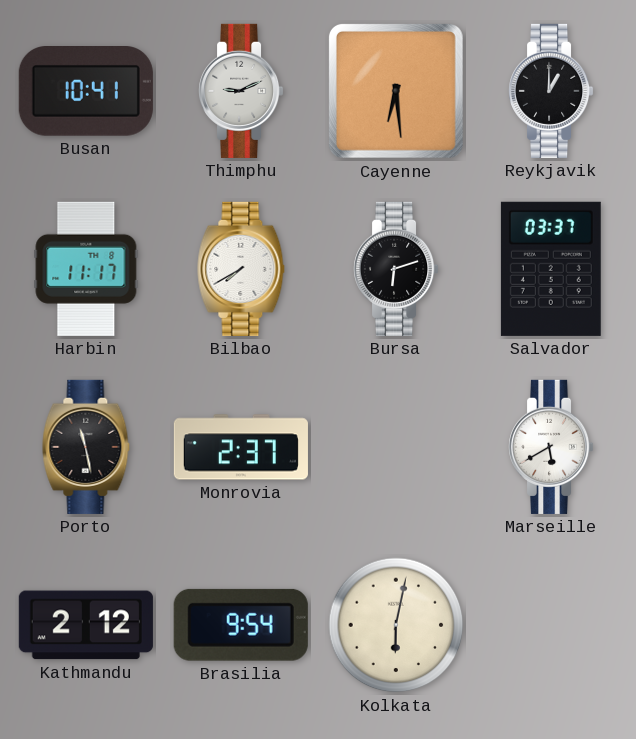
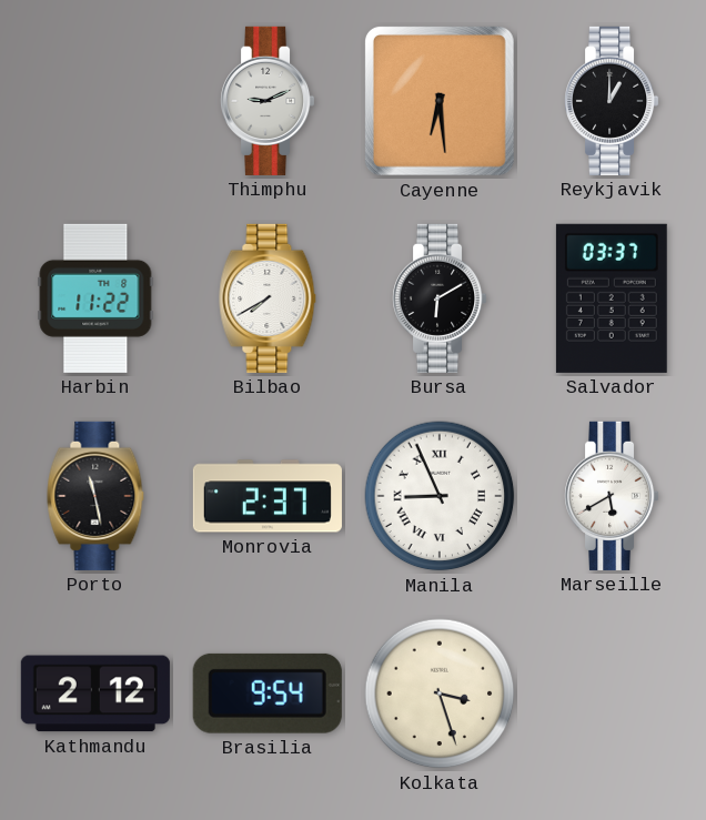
Busan: 10:41 -> none (86, 92)
Harbin: 11:17 -> 11:22 (95, 298)
Bursa: 6:12 -> 6:10 (441, 298)
Manila: none -> 8:56 (440, 496)
Kolkata: 6:02 -> 3:27 (440, 694)
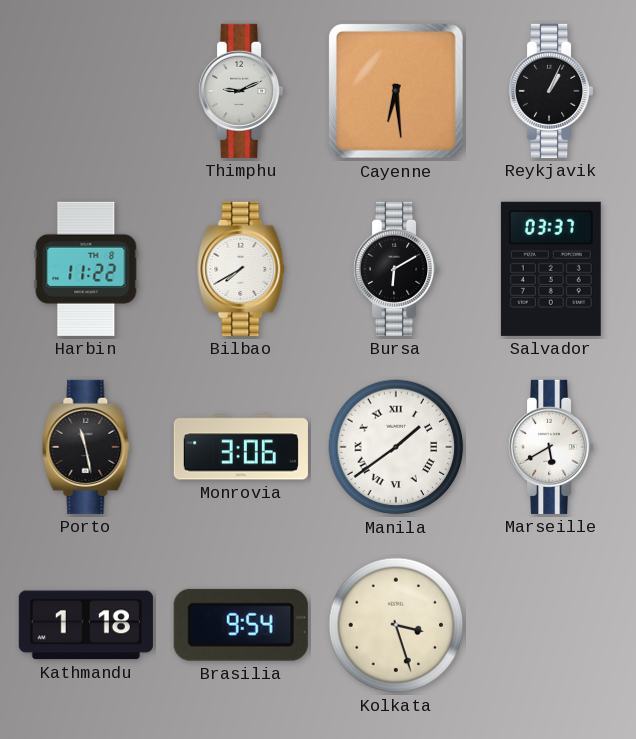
Reykjavik: 1:00 -> 1:04 (552, 91)
Monrovia: 2:37 -> 3:06 (241, 447)
Manila: 8:56 -> 1:39 (396, 447)
Kathmandu: 2:12 -> 1:18 (86, 625)
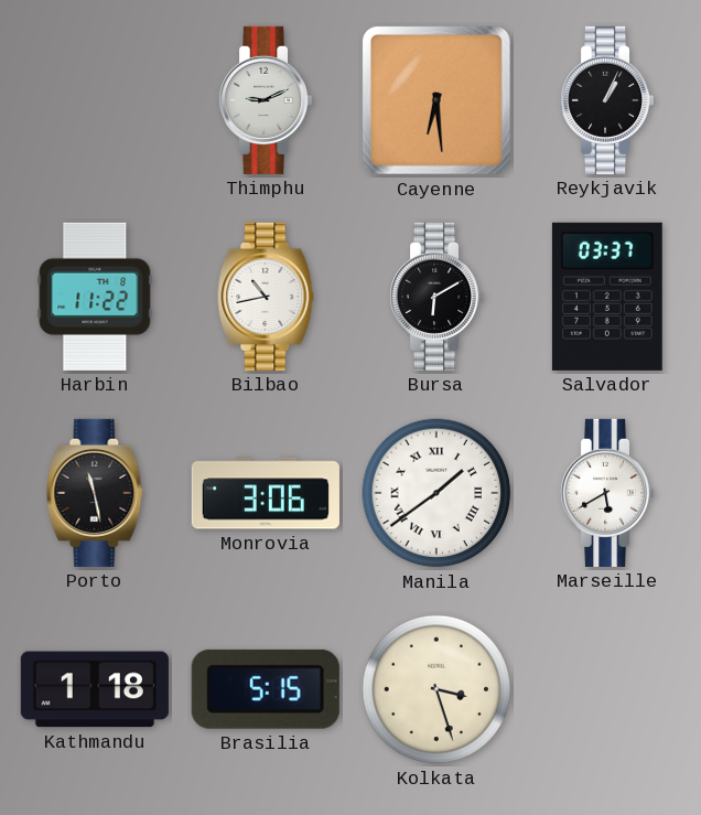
Bilbao: 7:40 -> 10:43 (266, 297)
Brasilia: 9:54 -> 5:15 (266, 689)
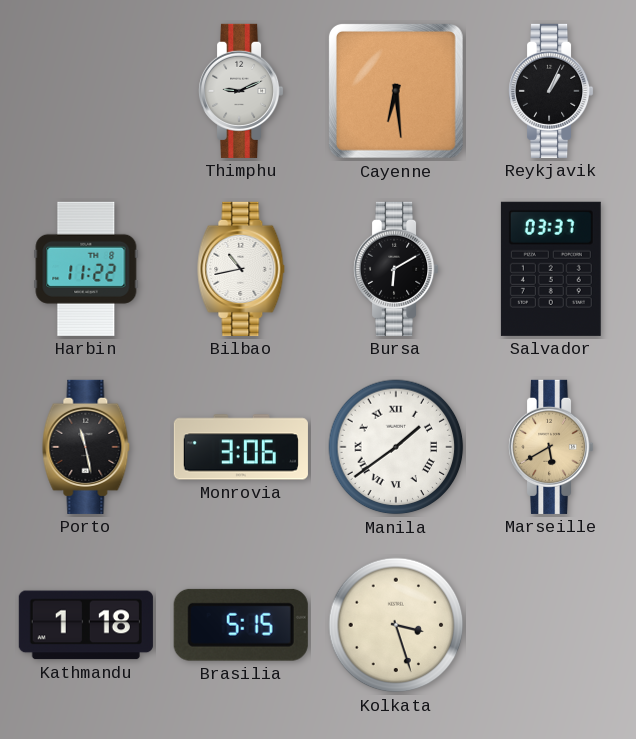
Marseille dial: white -> champagne (552, 447)
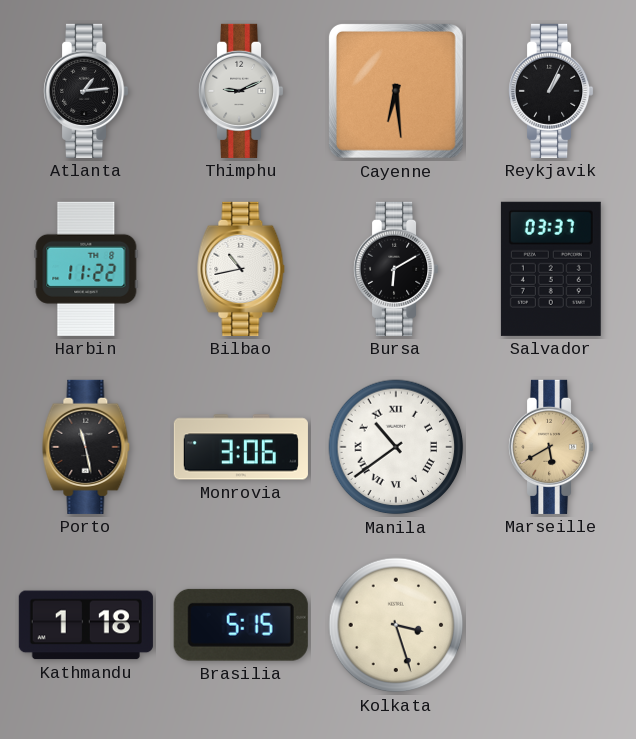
Atlanta: none -> 1:14 (87, 91)
Manila: 1:39 -> 10:39 (396, 447)
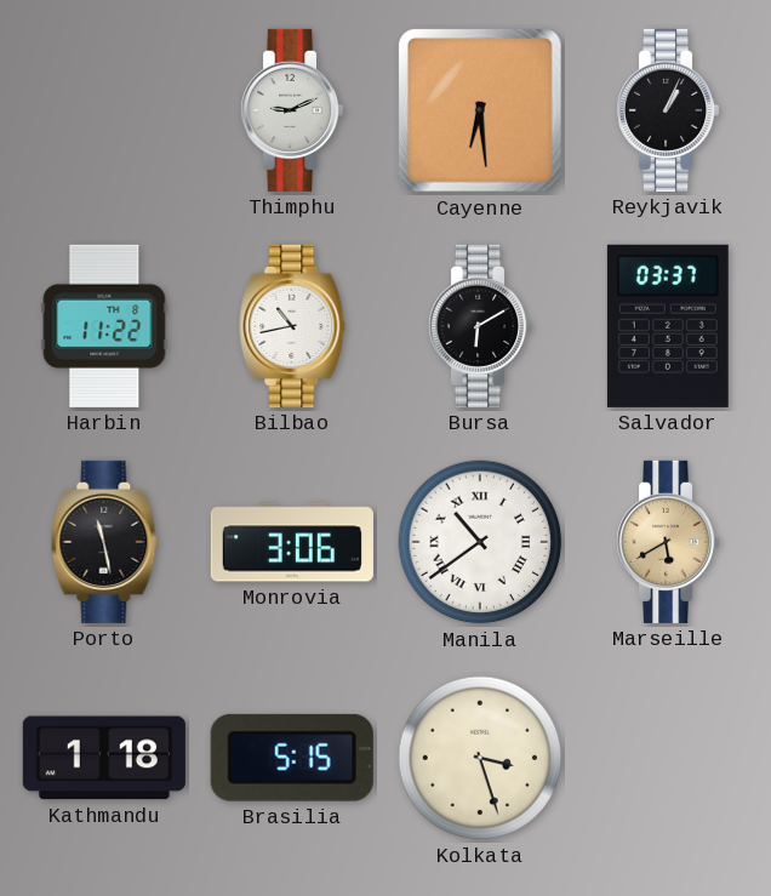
Atlanta: 1:14 -> none (87, 91)
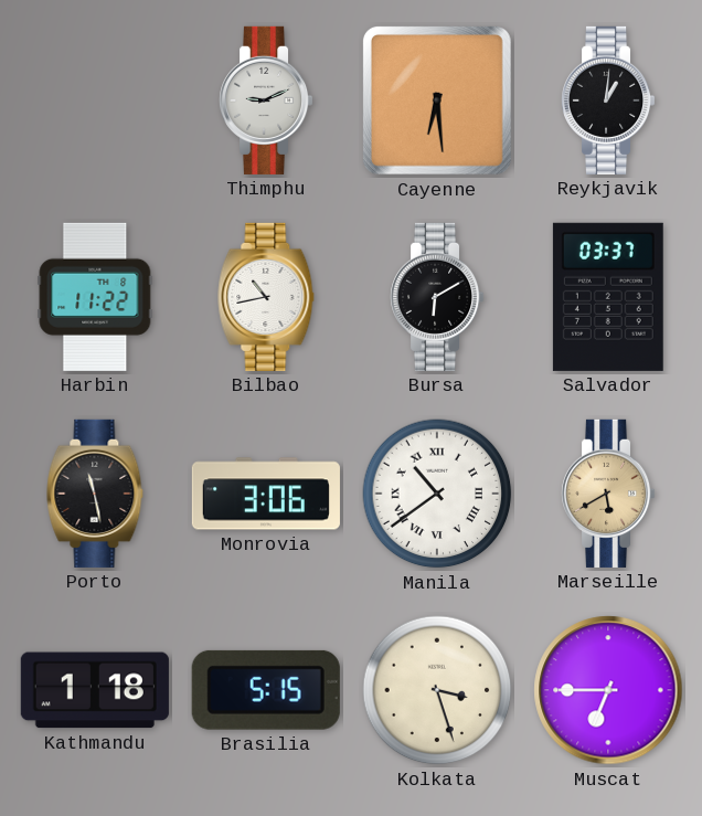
Reykjavik: 1:04 -> 1:01 (609, 100)
Muscat: none -> 6:45 (608, 690)
